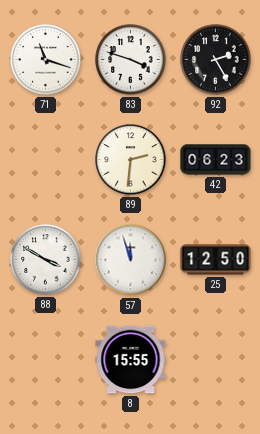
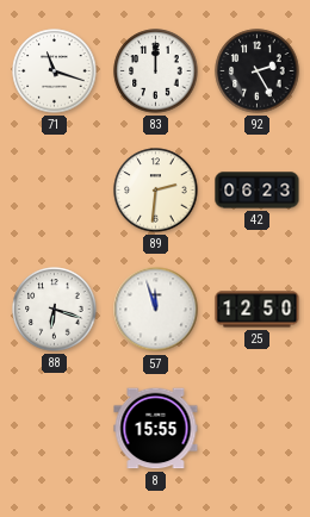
83: 3:48 -> 12:00 (156, 71)
88: 3:50 -> 6:18 (55, 310)
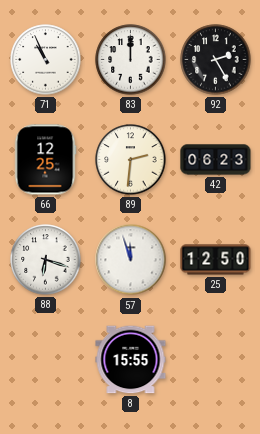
71: 11:18 -> 10:56 (46, 60)
66: none -> 12:25 (45, 160)
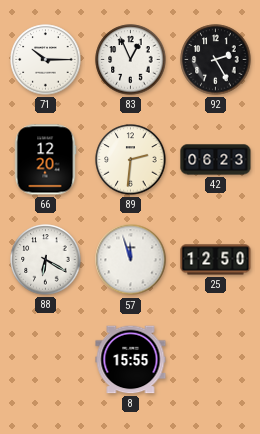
71: 10:56 -> 10:15 (46, 60)
83: 12:00 -> 12:56 (131, 60)
66: 12:25 -> 12:20 (45, 160)
88: 6:18 -> 6:20 (46, 260)
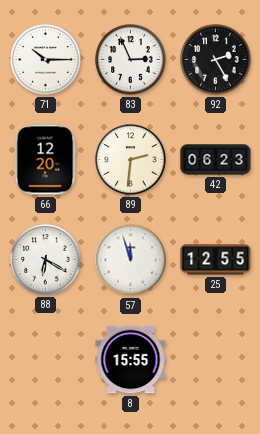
83: 12:56 -> 2:56 (131, 60)
25: 12:50 -> 12:55 (216, 260)
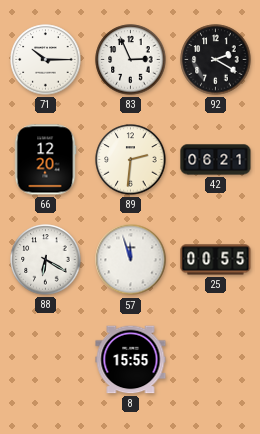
92: 2:25 -> 2:20 (216, 60)
42: 06:23 -> 06:21 (216, 160)
25: 12:55 -> 00:55 (216, 260)
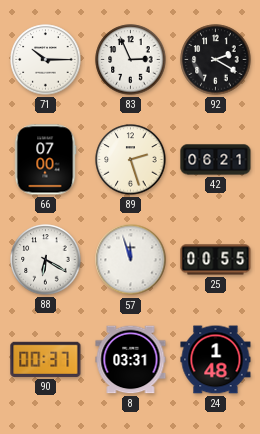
66: 12:20 -> 07:00 (45, 160)
89: 2:31 -> 2:27 (131, 160)
90: none -> 00:37 (46, 359)
8: 15:55 -> 03:31 (131, 360)
24: none -> 1:48 (216, 360)
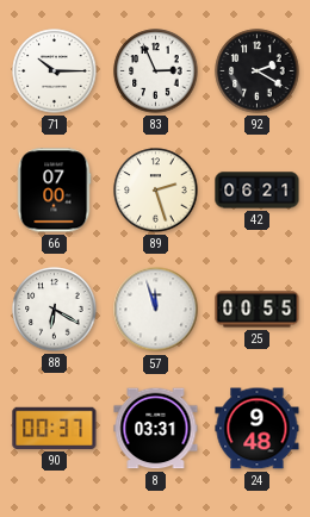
24: 1:48 -> 9:48 (258, 429)
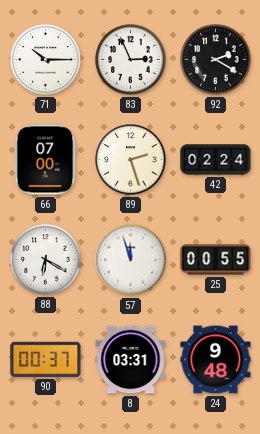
42: 06:21 -> 02:24 (216, 160)
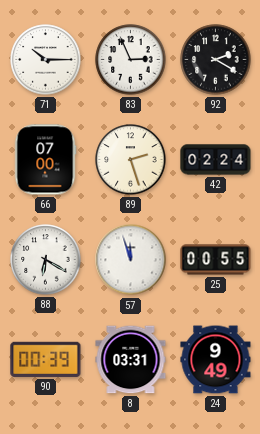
90: 00:37 -> 00:39 (46, 359)
24: 9:48 -> 9:49 (216, 360)
